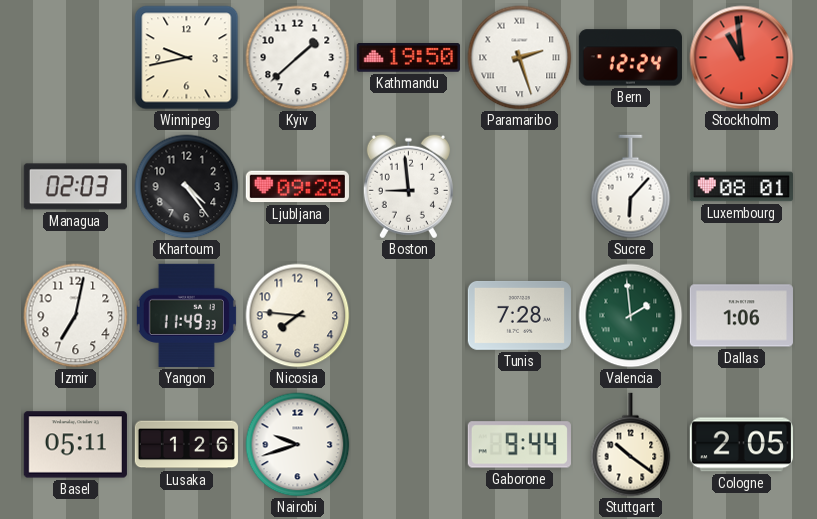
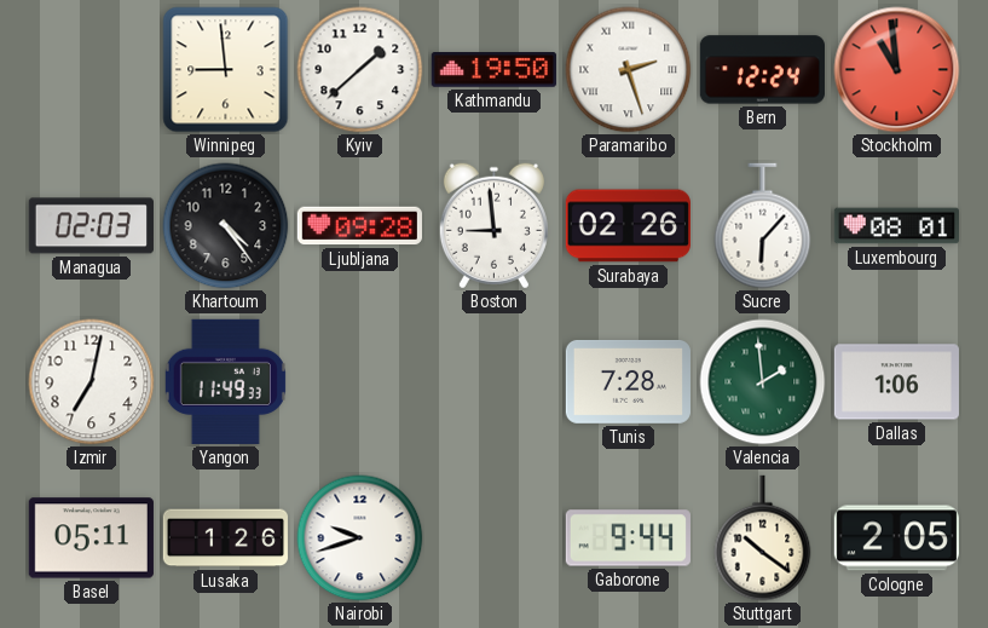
Winnipeg: 9:43 -> 8:59 (226, 70)
Surabaya: none -> 02:26 (628, 226)
Nicosia: 7:46 -> none (298, 316)
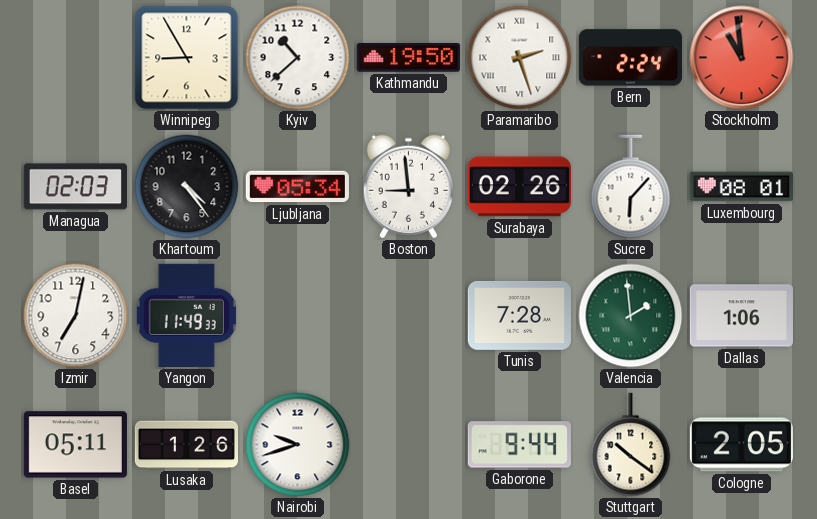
Winnipeg: 8:59 -> 8:55 (187, 58)
Kyiv: 1:38 -> 10:38 (298, 58)
Bern: 12:24 -> 2:24 (630, 58)
Ljubljana: 09:28 -> 05:34 (297, 187)
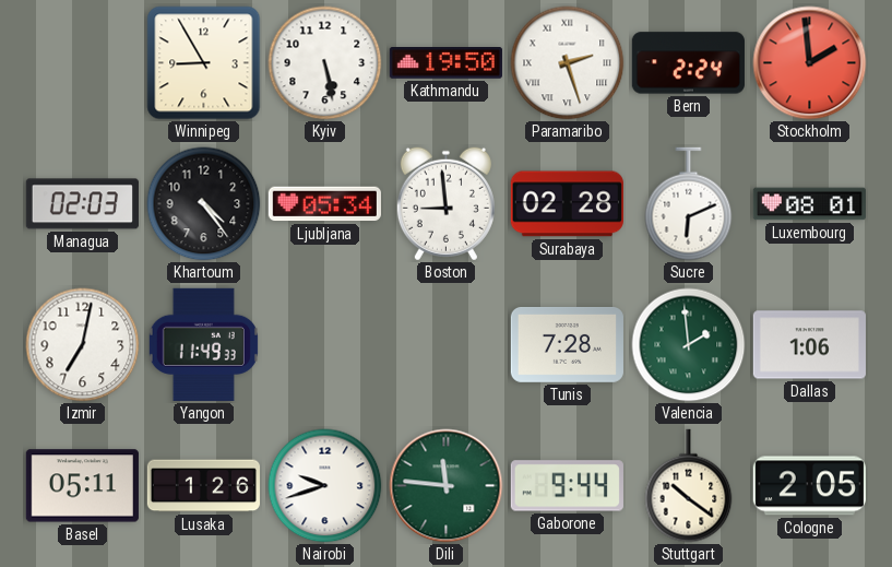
Kyiv: 10:38 -> 5:28 (325, 63)
Stockholm: 10:59 -> 1:59 (810, 63)
Surabaya: 02:26 -> 02:28 (567, 204)
Sucre: 6:07 -> 6:11 (689, 204)
Dili: none -> 11:46 (447, 486)
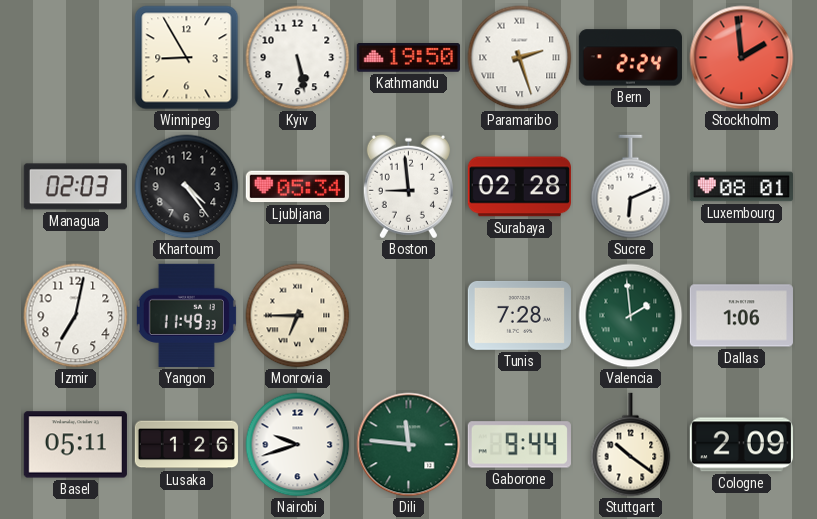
Monrovia: none -> 6:45 (298, 316)
Cologne: 2:05 -> 2:09 (741, 445)
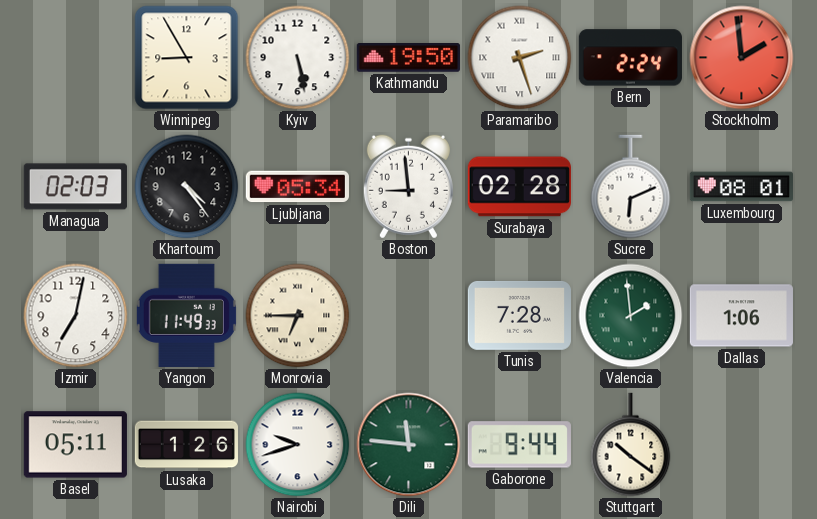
Cologne: 2:09 -> none (741, 445)
